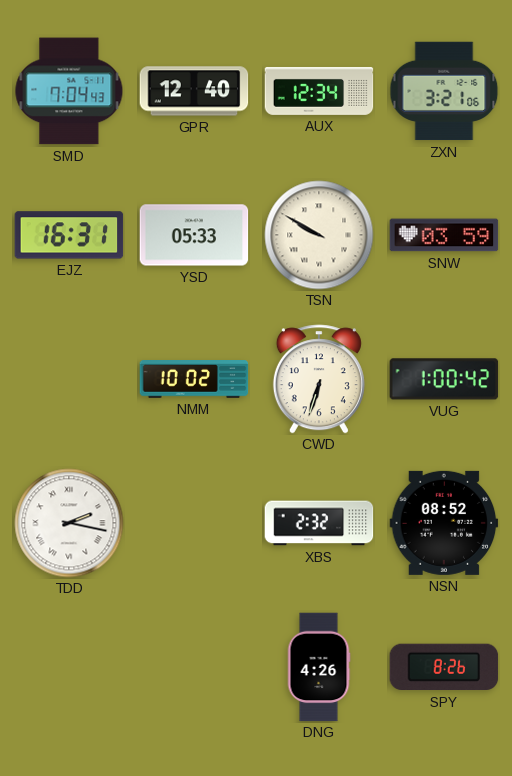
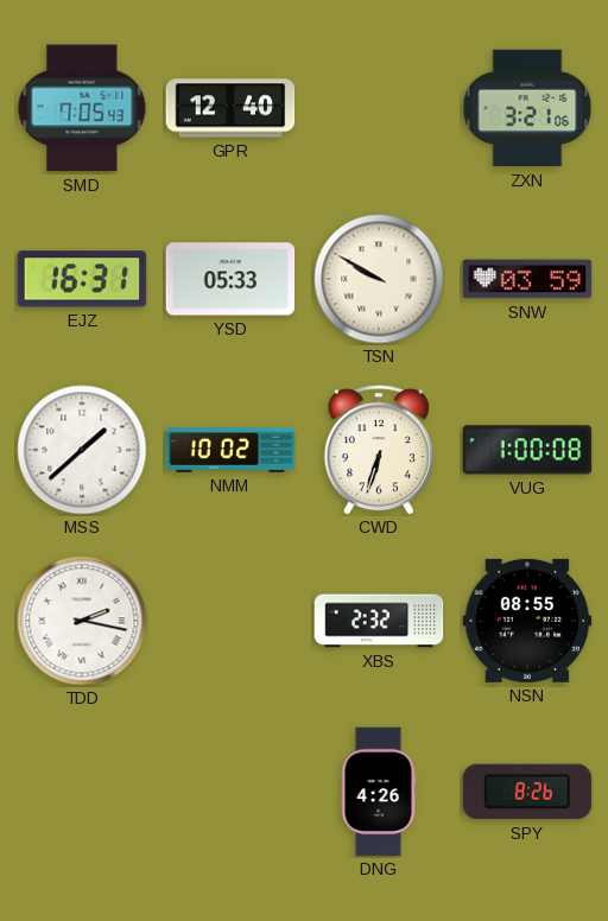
SMD: 7:04 -> 7:05 (82, 108)
AUX: 12:34 -> none (319, 91)
MSS: none -> 1:38 (82, 450)
VUG: 1:00:42 -> 1:00:08 (527, 450)
NSN: 08:52 -> 08:55 (527, 621)
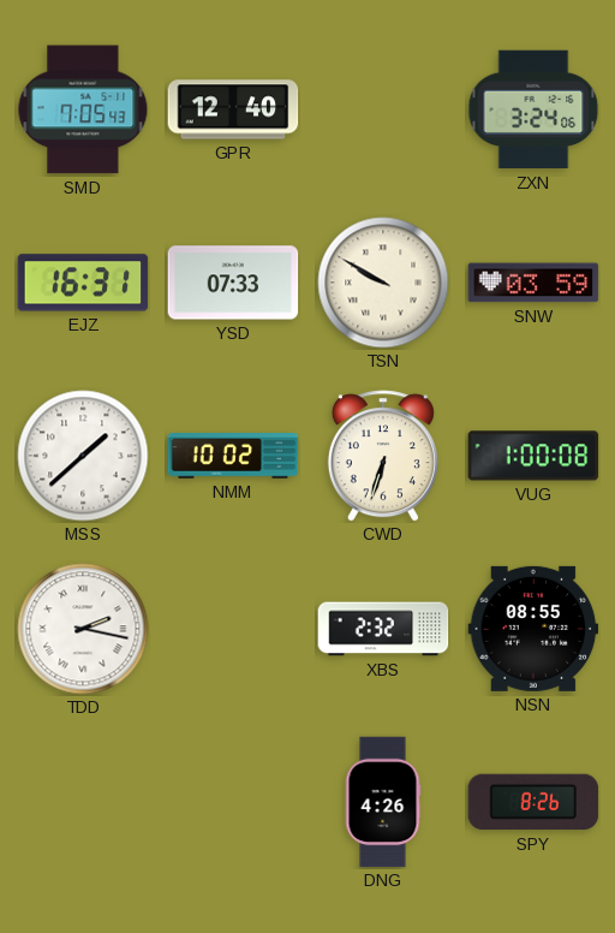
ZXN: 3:21 -> 3:24 (533, 109)
YSD: 05:33 -> 07:33 (233, 283)
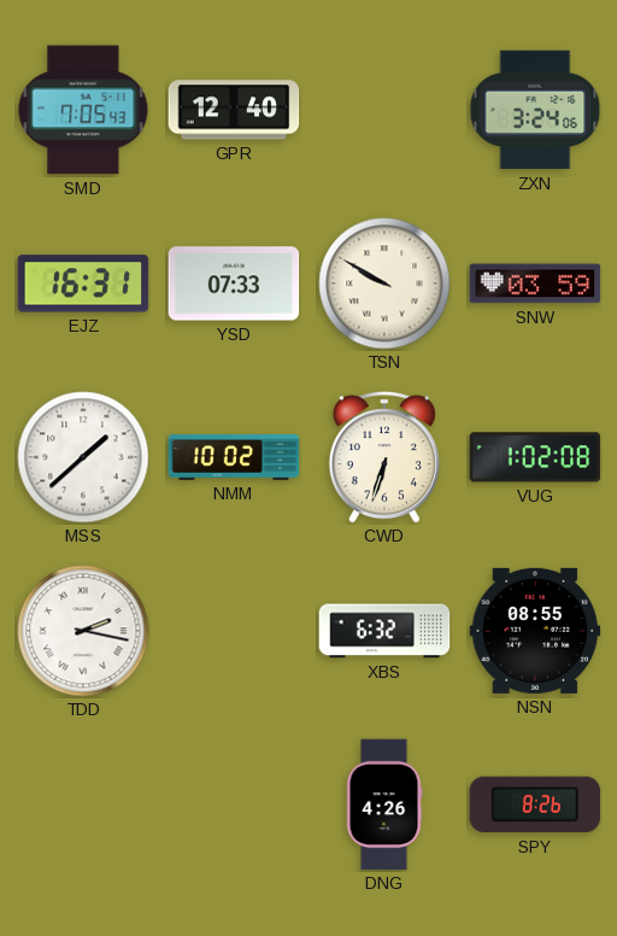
VUG: 1:00 -> 1:02 (535, 457)
XBS: 2:32 -> 6:32 (384, 631)
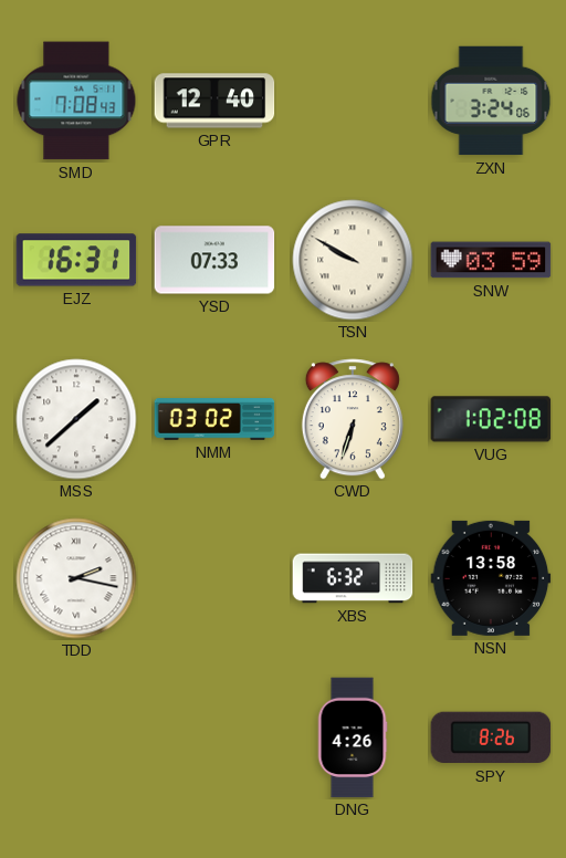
SMD: 7:05 -> 7:08 (76, 101)
NMM: 10:02 -> 03:02 (214, 420)
NSN: 08:55 -> 13:58 (491, 578)
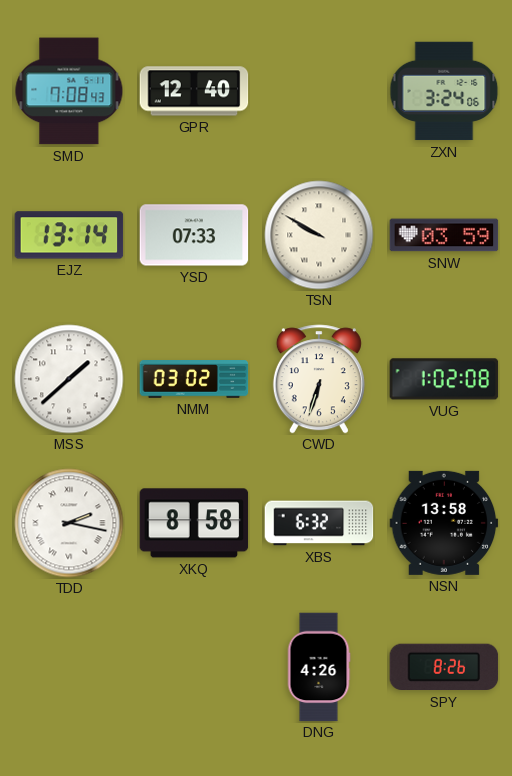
EJZ: 16:31 -> 13:14 (69, 235)
XKQ: none -> 8:58 (194, 523)
